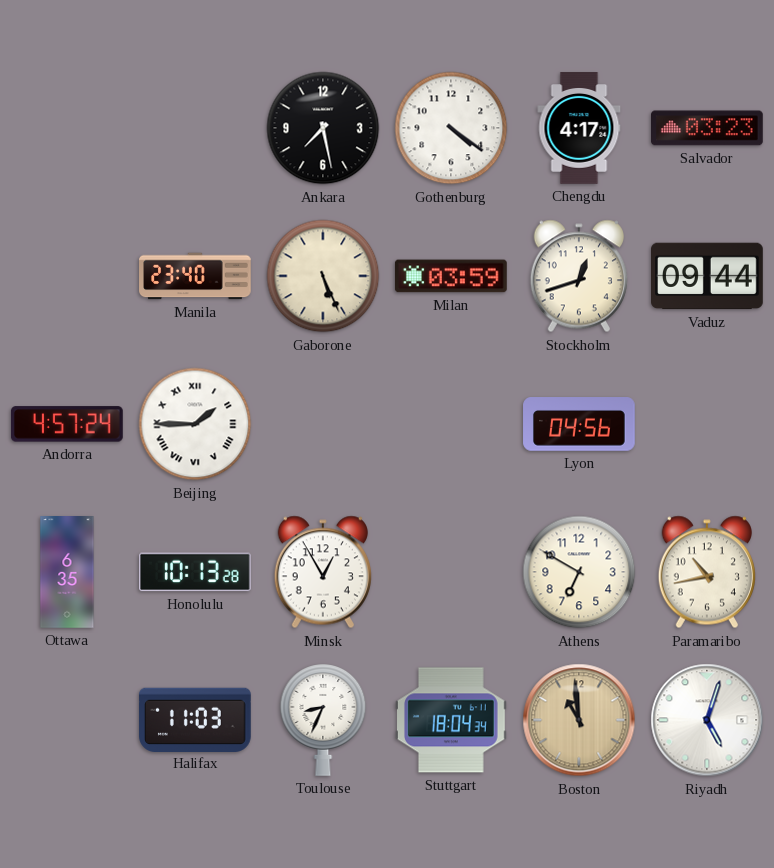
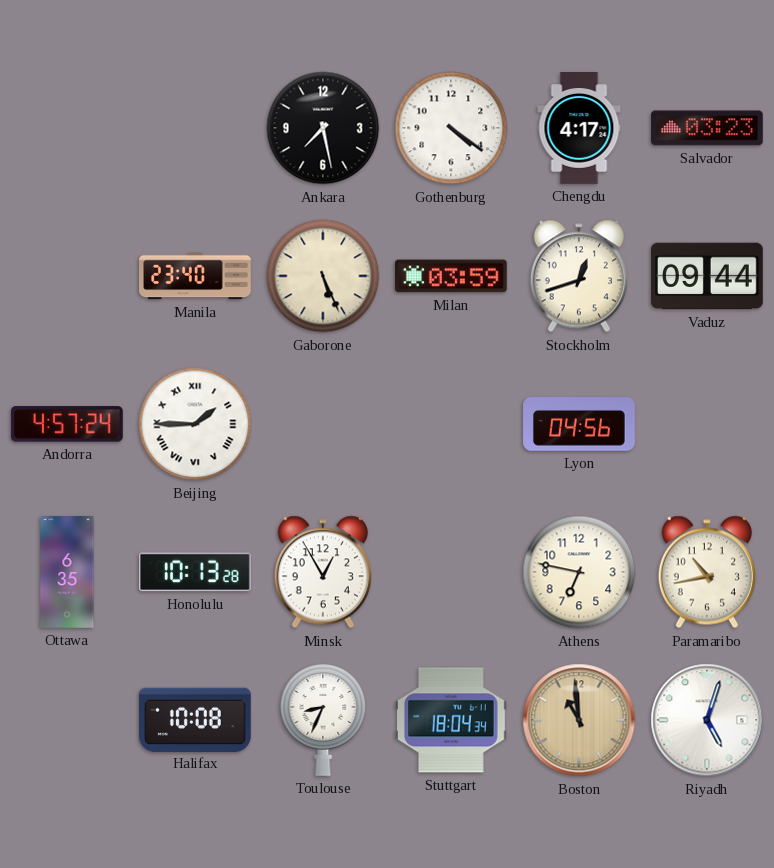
Athens: 6:50 -> 6:47 (579, 572)
Halifax: 11:03 -> 10:08 (196, 719)
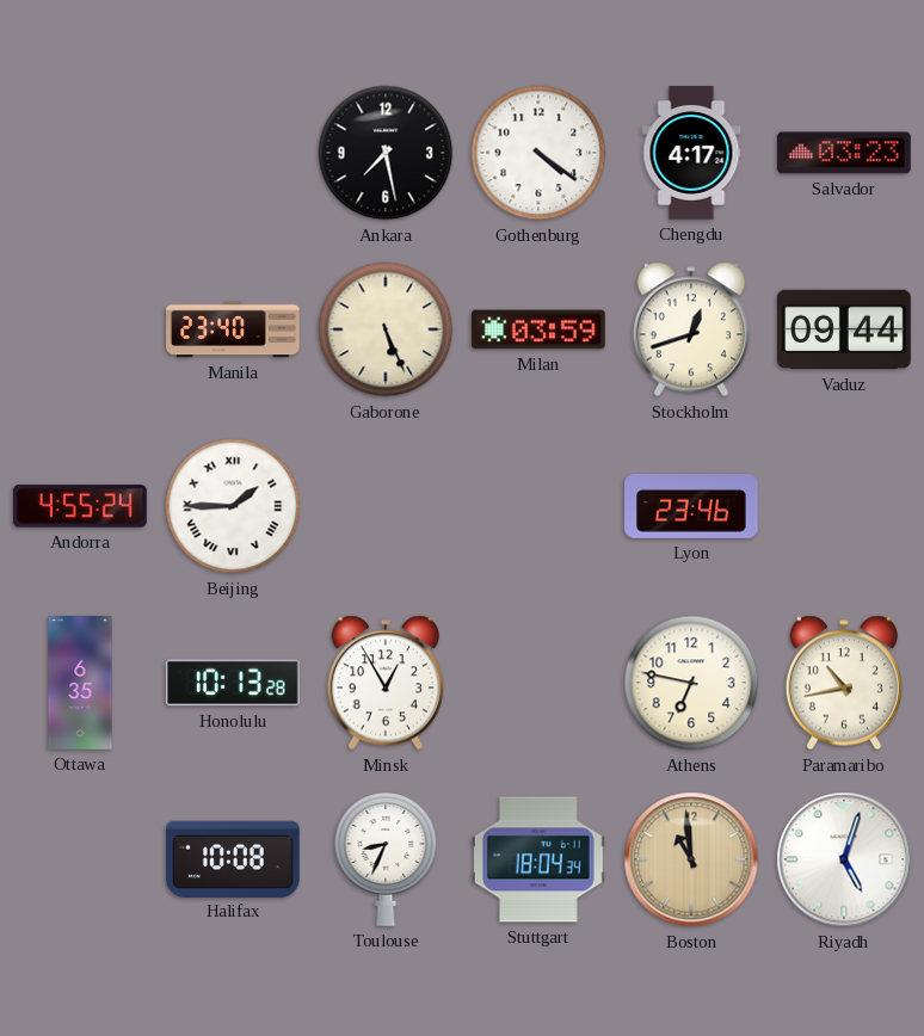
Andorra: 4:57 -> 4:55 (80, 506)
Lyon: 04:56 -> 23:46 (691, 506)
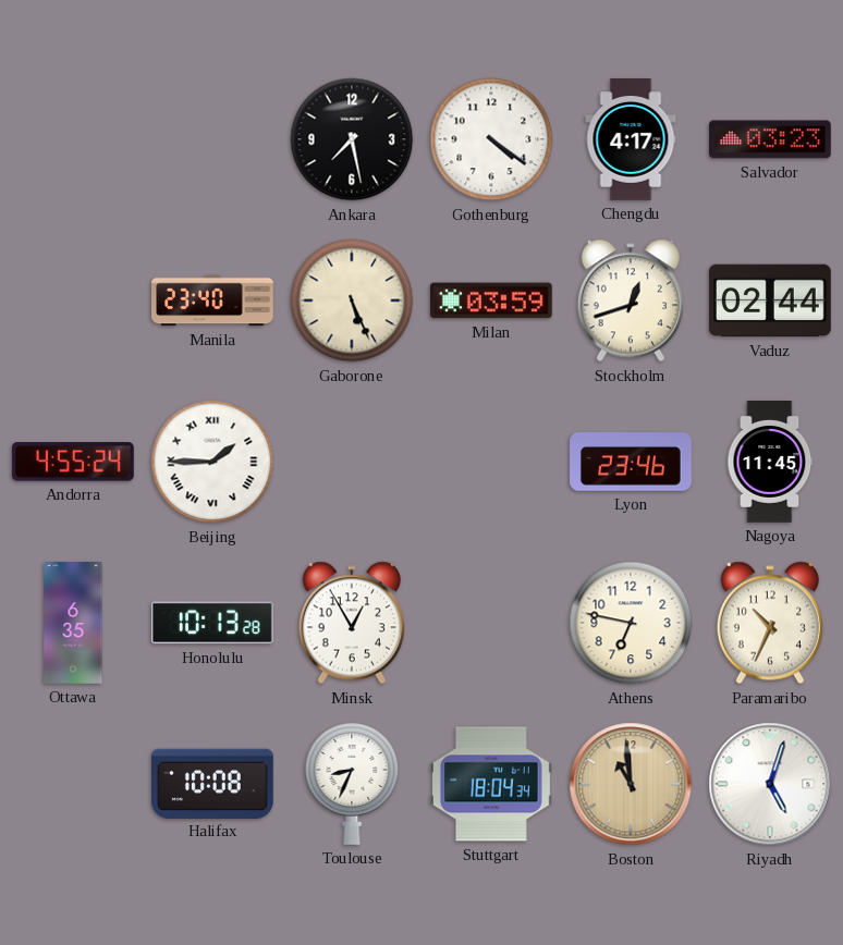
Vaduz: 09:44 -> 02:44 (771, 300)
Nagoya: none -> 11:45 (770, 463)
Paramaribo: 10:43 -> 10:34 (770, 623)
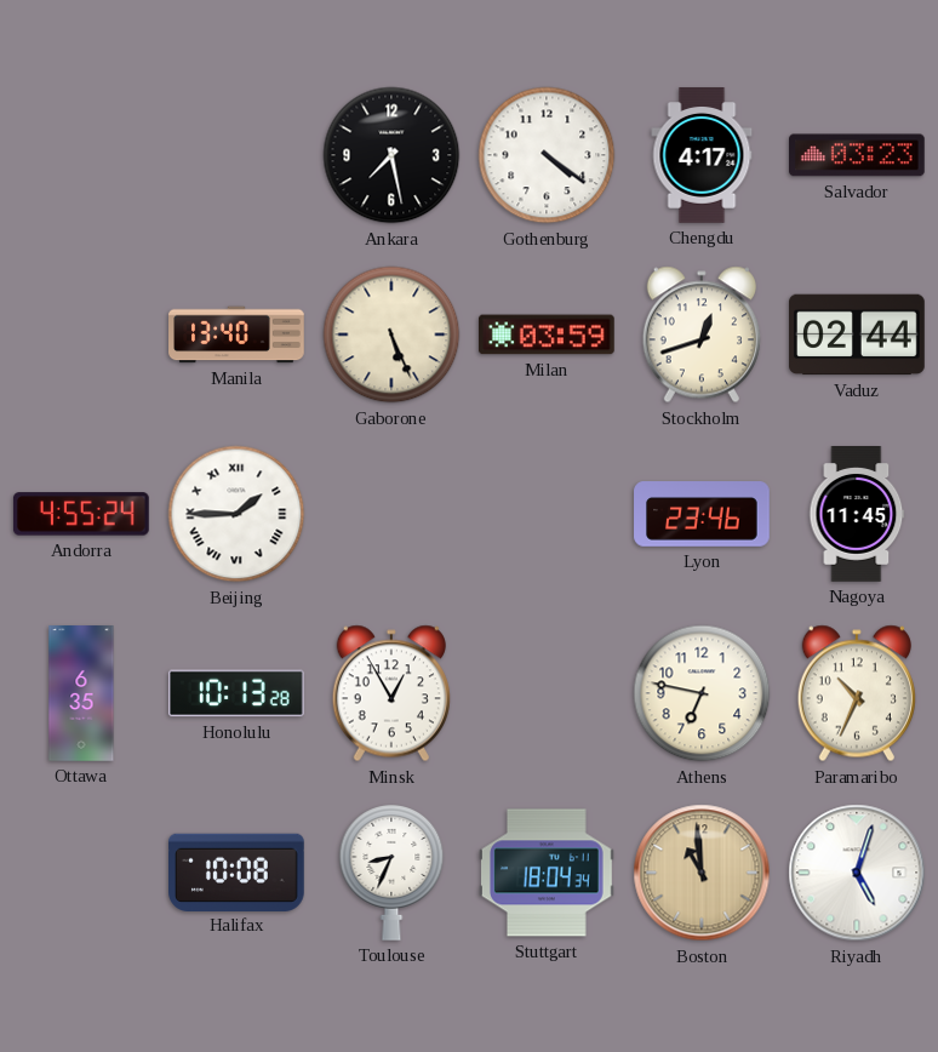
Manila: 23:40 -> 13:40 (236, 335)
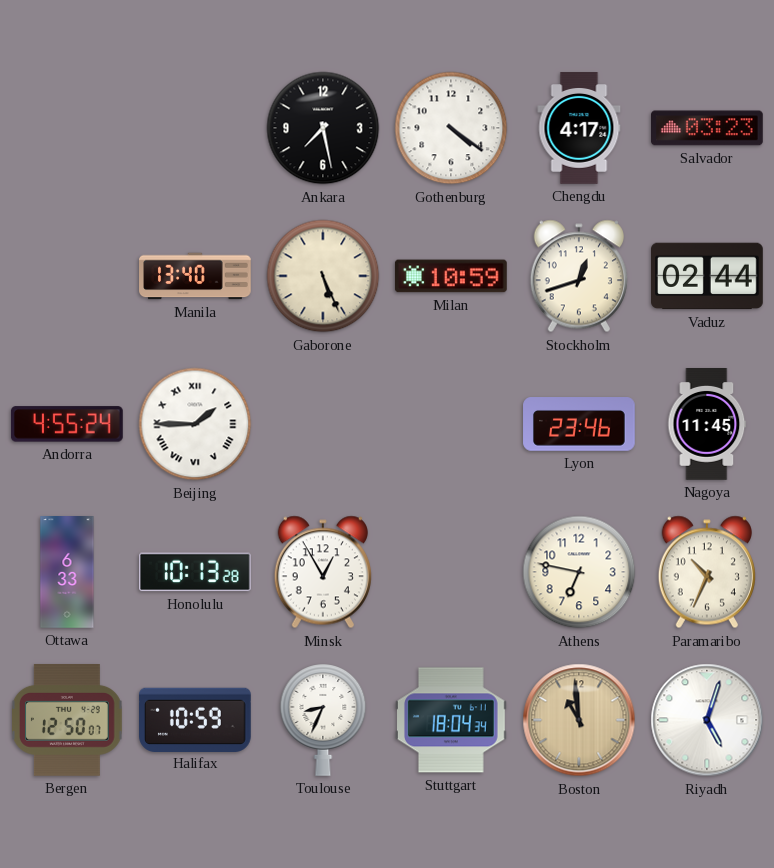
Milan: 03:59 -> 10:59 (451, 276)
Ottawa: 6:35 -> 6:33 (67, 572)
Bergen: none -> 12:50 (67, 721)
Halifax: 10:08 -> 10:59 (196, 719)
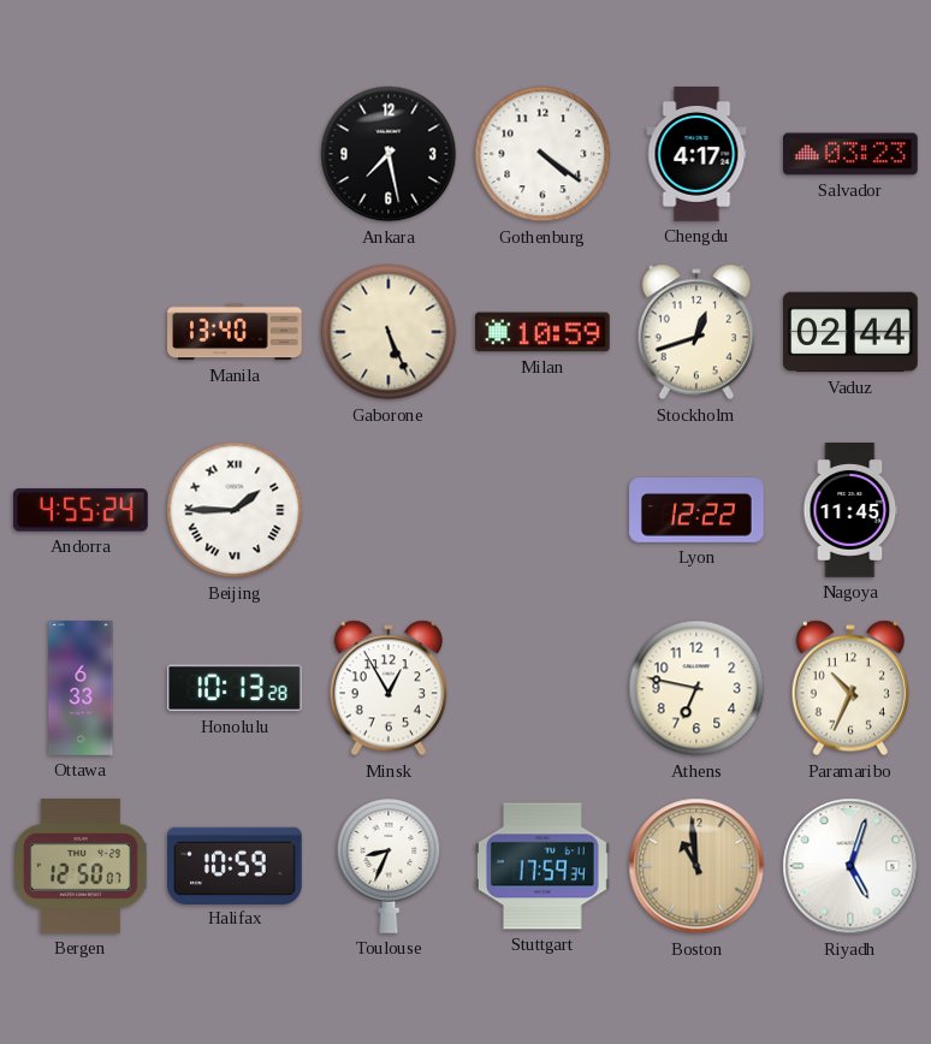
Lyon: 23:46 -> 12:22 (696, 510)
Stuttgart: 18:04 -> 17:59 (544, 866)
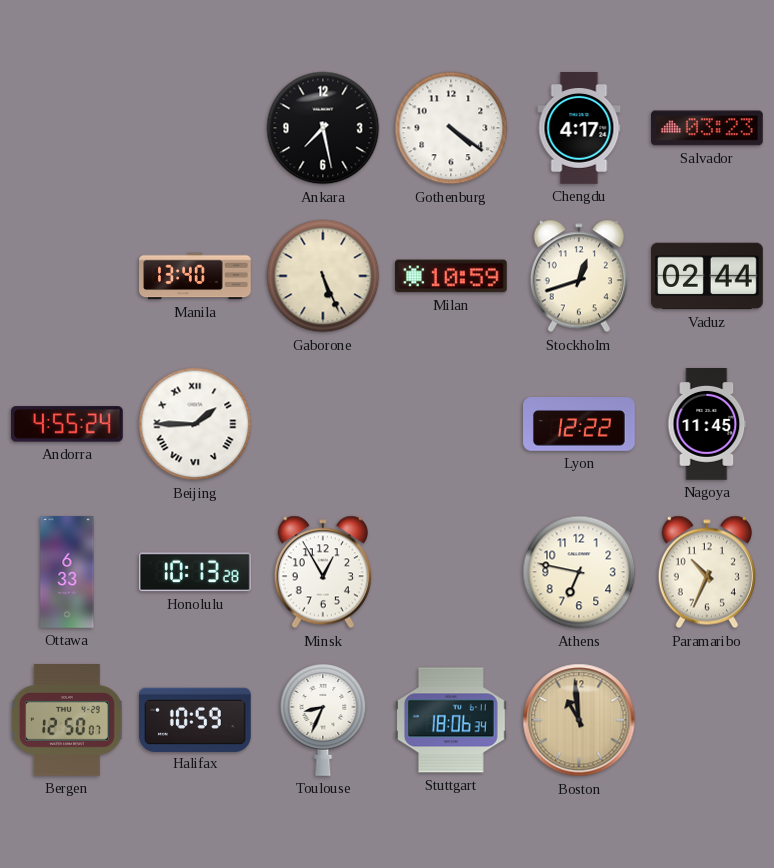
Stuttgart: 17:59 -> 18:06 (452, 720)
Riyadh: 5:03 -> none (850, 866)
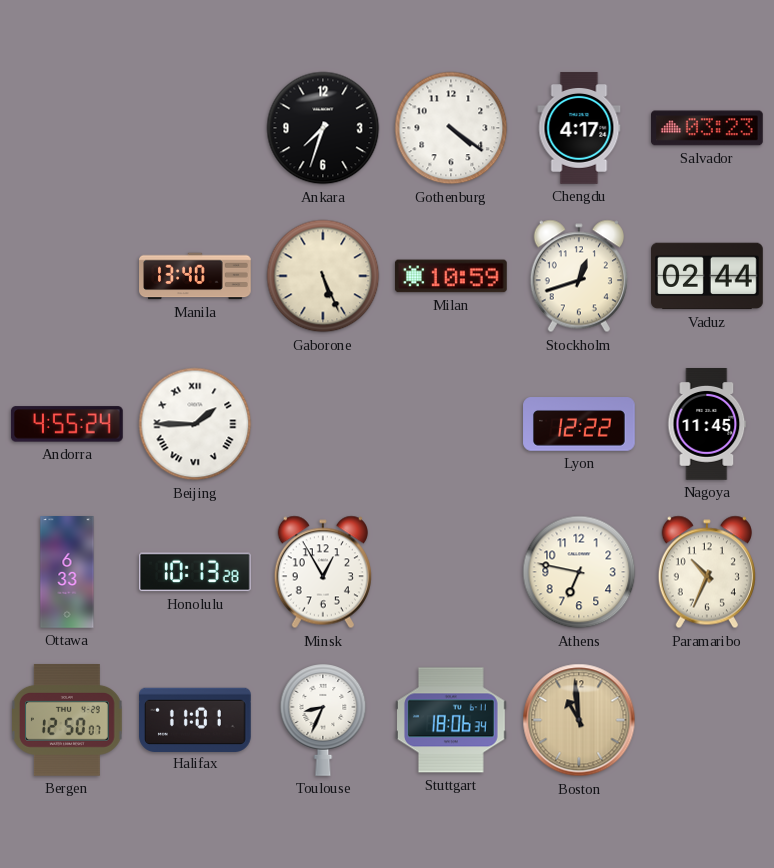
Ankara: 7:28 -> 7:33 (323, 128)
Halifax: 10:59 -> 11:01 (196, 719)
